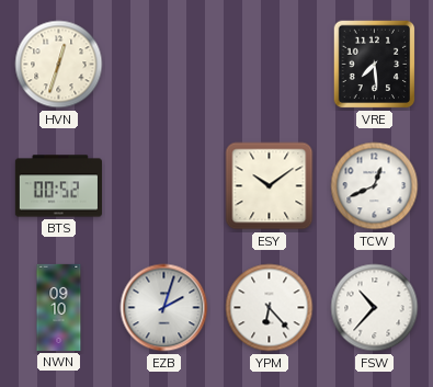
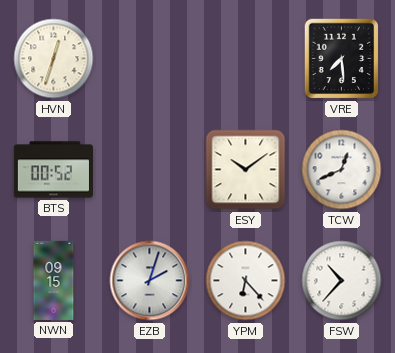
NWN: 09:10 -> 09:15 (54, 280)
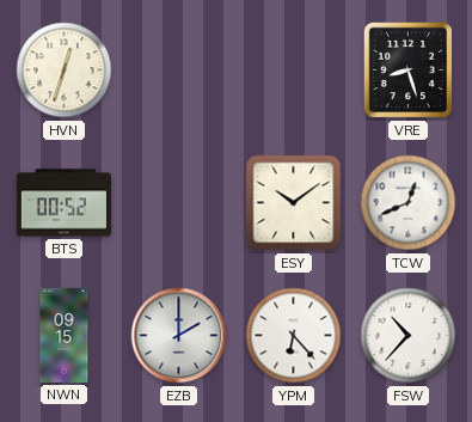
VRE: 7:29 -> 8:27 (409, 71)
EZB: 2:03 -> 2:00 (179, 336)
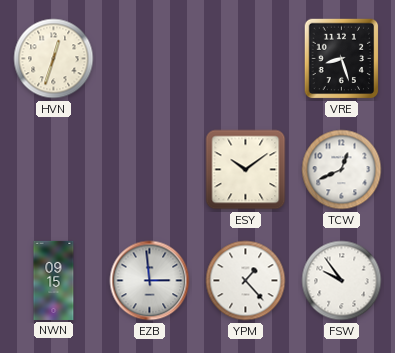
BTS: 00:52 -> none (63, 203)
EZB: 2:00 -> 2:59 (150, 281)
YPM: 6:23 -> 1:23 (246, 281)
FSW: 10:37 -> 9:54 (342, 281)
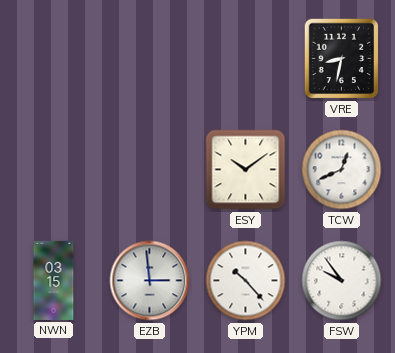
HVN: 12:33 -> none (54, 59)
VRE: 8:27 -> 8:32 (342, 59)
NWN: 09:15 -> 03:15 (54, 280)
YPM: 1:23 -> 10:23 (246, 281)
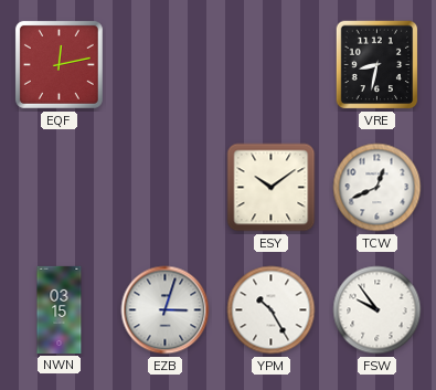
EQF: none -> 12:13 (59, 64)
EZB: 2:59 -> 3:03 (166, 310)
YPM: 10:23 -> 10:25 (272, 310)
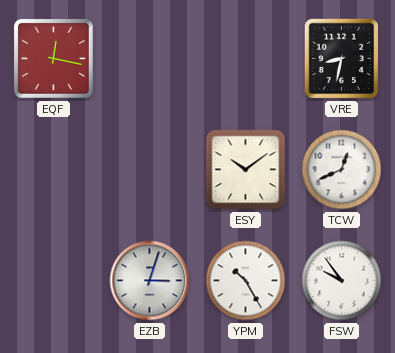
EQF: 12:13 -> 12:17 (53, 58)
NWN: 03:15 -> none (60, 309)
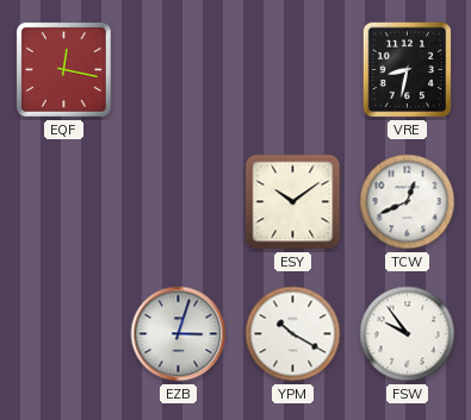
YPM: 10:25 -> 10:20 (293, 334)
